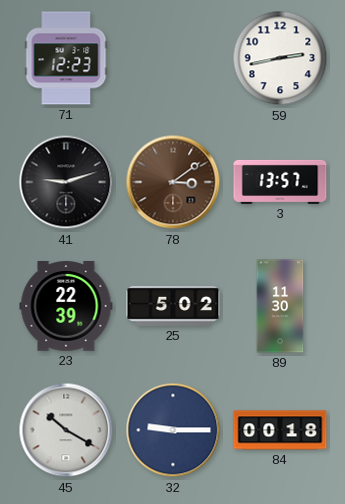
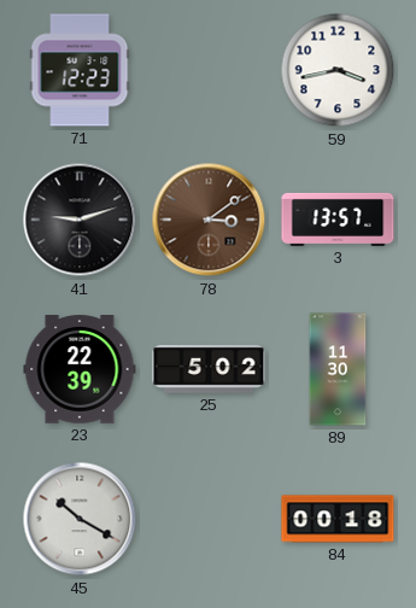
59: 2:43 -> 3:43 (338, 70)
32: 9:15 -> none (173, 430)
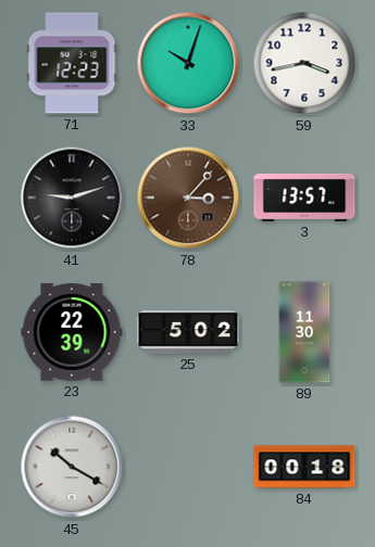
33: none -> 10:03 (188, 63)
78: 3:09 -> 3:07 (188, 198)
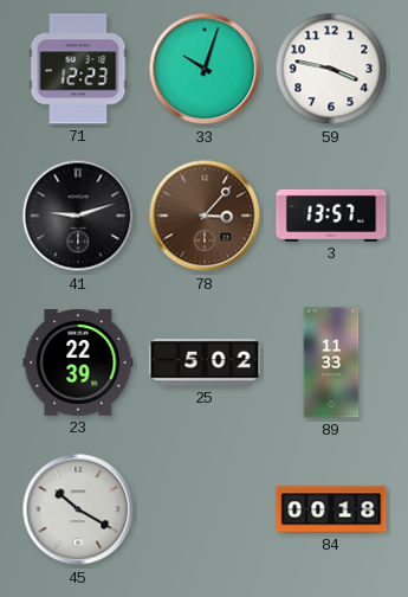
59: 3:43 -> 3:47 (331, 69)
89: 11:30 -> 11:33 (331, 362)
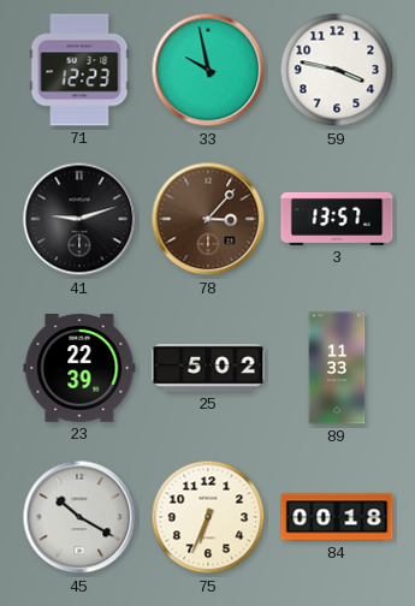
33: 10:03 -> 9:58 (208, 70)
75: none -> 6:34 (208, 517)
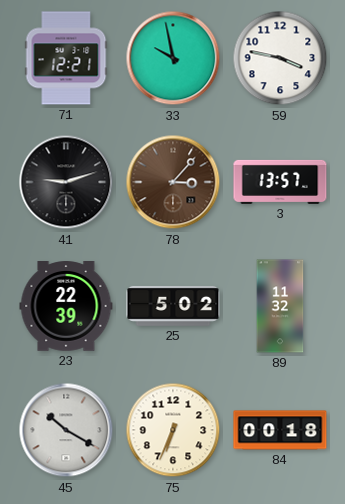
71: 12:23 -> 12:21 (66, 58)
89: 11:33 -> 11:32 (280, 306)
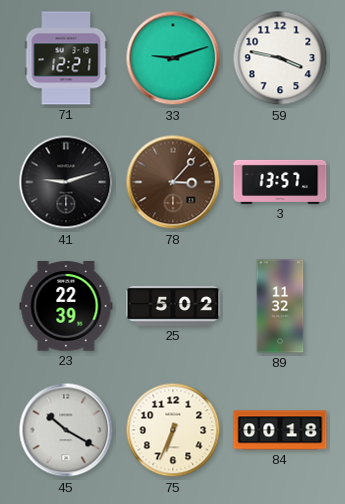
33: 9:58 -> 9:12 (173, 58)
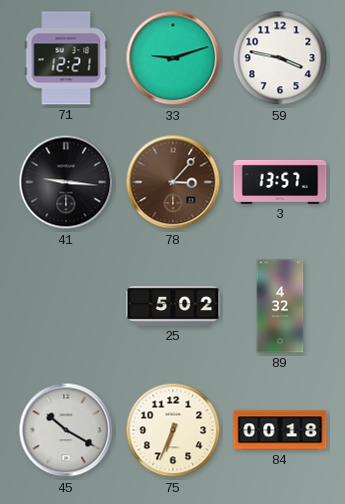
41: 9:12 -> 9:16 (66, 182)
23: 22:39 -> none (66, 307)
89: 11:32 -> 4:32 (280, 306)
